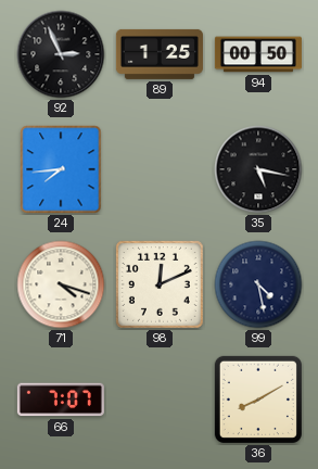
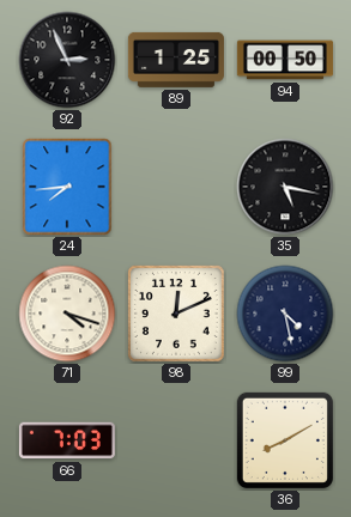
66: 7:07 -> 7:03 (67, 440)
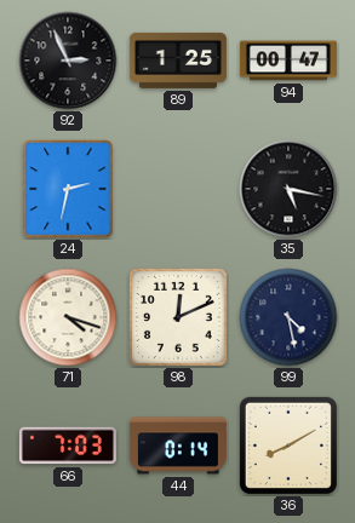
94: 00:50 -> 00:47 (288, 61)
24: 7:44 -> 2:32 (68, 189)
44: none -> 0:14 (178, 446)
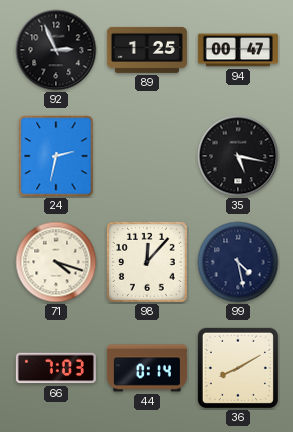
98: 12:11 -> 12:07 (147, 262)
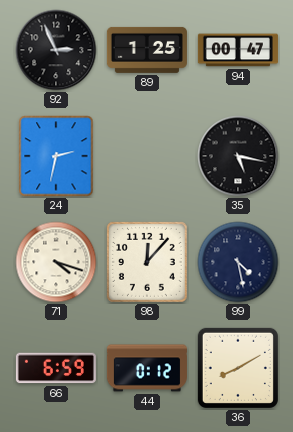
66: 7:03 -> 6:59 (56, 368)
44: 0:14 -> 0:12 (147, 368)
